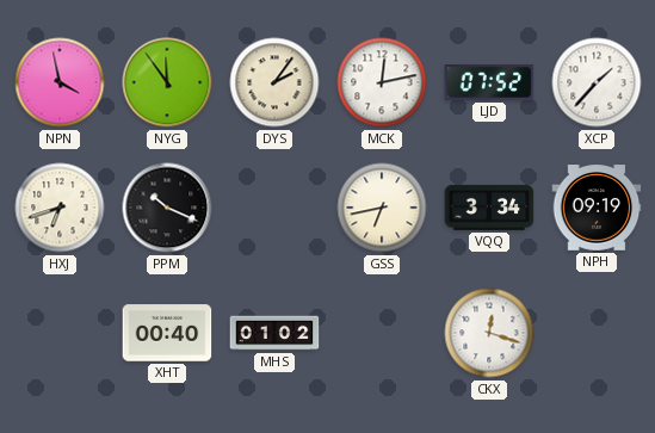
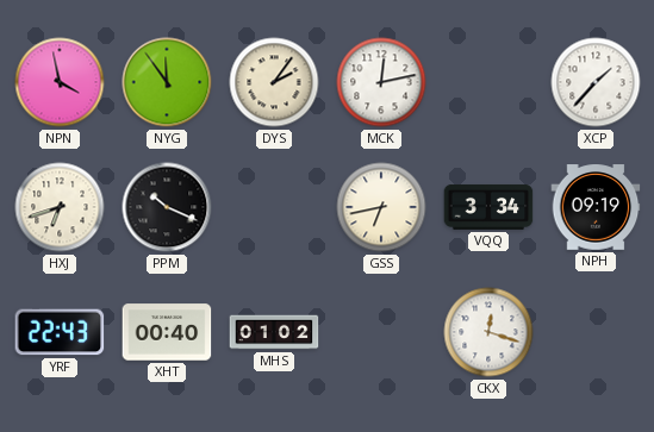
LJD: 07:52 -> none (489, 83)
YRF: none -> 22:43 (60, 332)
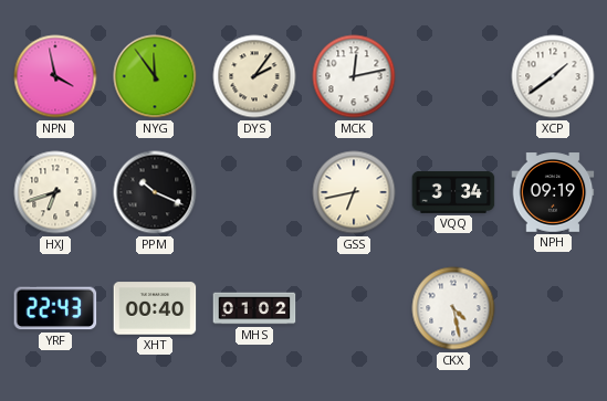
XCP: 1:37 -> 1:39 (553, 76)
CKX: 12:18 -> 4:28 (453, 308)
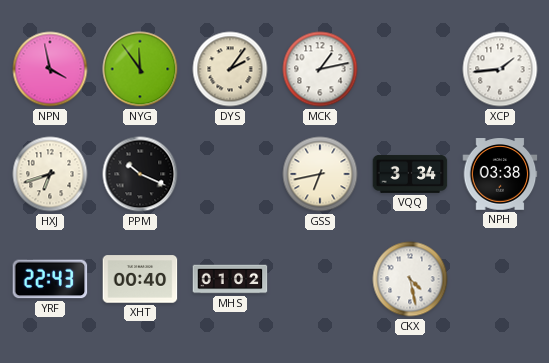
MCK: 12:13 -> 1:13 (320, 69)
XCP: 1:39 -> 1:44 (500, 69)
NPH: 09:19 -> 03:38 (500, 174)
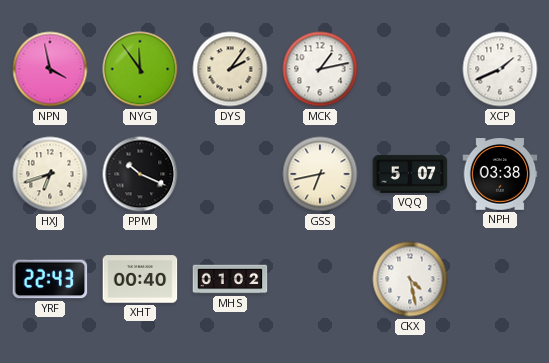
XCP: 1:44 -> 1:41 (500, 69)
VQQ: 3:34 -> 5:07 (410, 174)
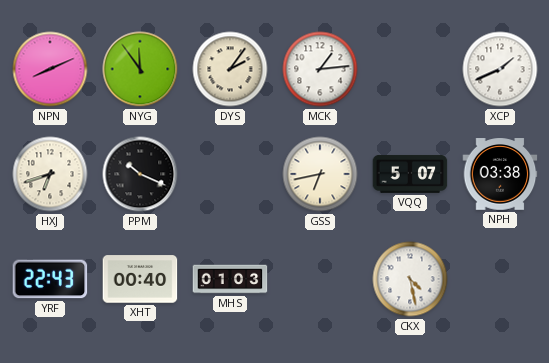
NPN: 3:58 -> 8:11 (50, 69)
MCK: 1:13 -> 1:14 (320, 69)
MHS: 01:02 -> 01:03 (230, 279)
